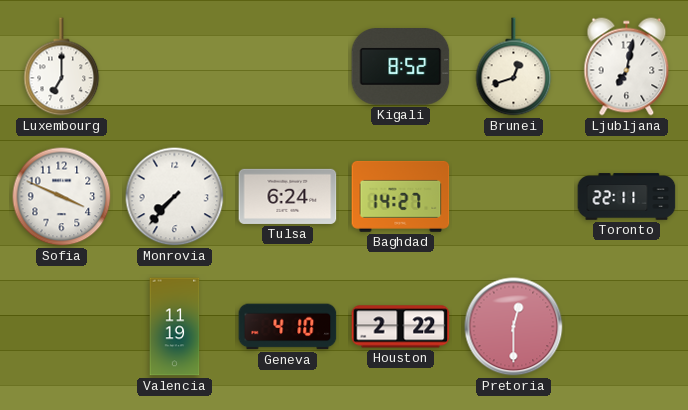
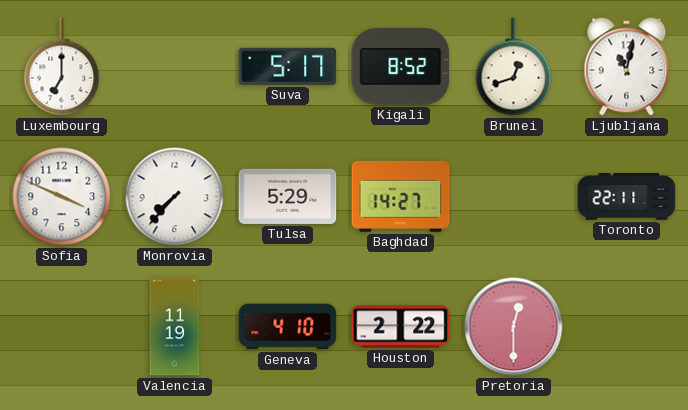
Suva: none -> 5:17 (288, 66)
Ljubljana: 7:02 -> 11:02 (627, 67)
Tulsa: 6:24 -> 5:29 (288, 196)
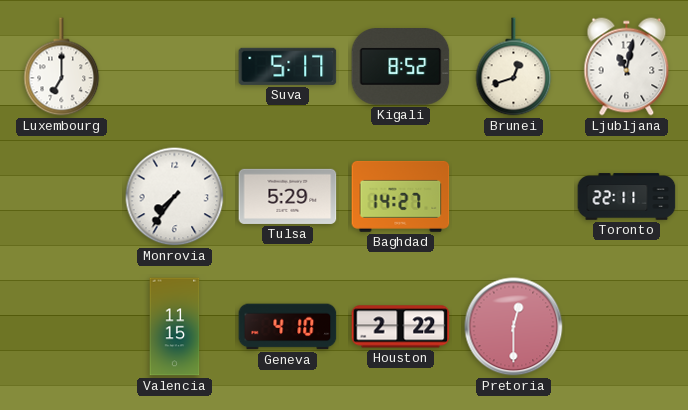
Sofia: 3:49 -> none (62, 197)
Monrovia: 7:37 -> 7:36 (175, 197)
Valencia: 11:19 -> 11:15 (175, 327)
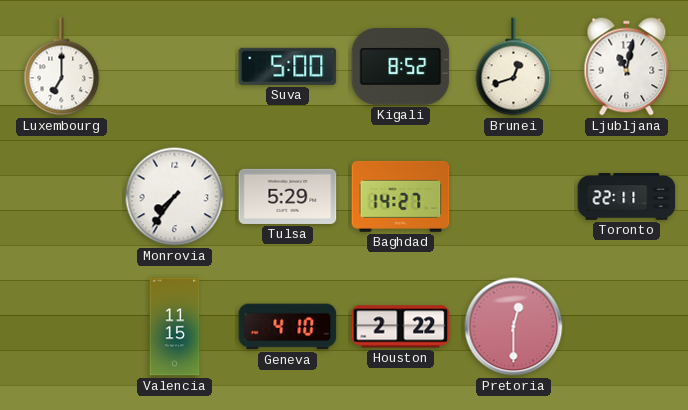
Suva: 5:17 -> 5:00 (288, 66)
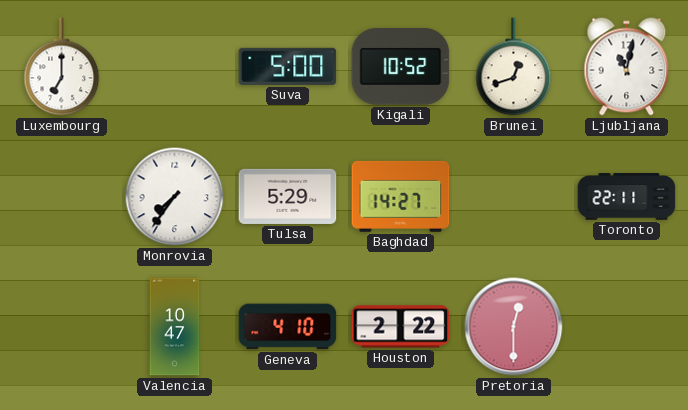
Kigali: 8:52 -> 10:52 (401, 67)
Valencia: 11:15 -> 10:47 (175, 327)
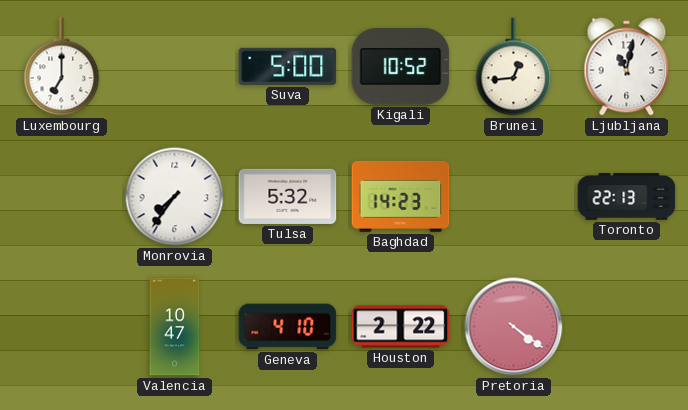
Brunei: 12:42 -> 12:44 (514, 67)
Tulsa: 5:29 -> 5:32 (288, 196)
Baghdad: 14:27 -> 14:23 (401, 196)
Toronto: 22:11 -> 22:13 (627, 197)
Pretoria: 12:30 -> 4:21 (514, 327)
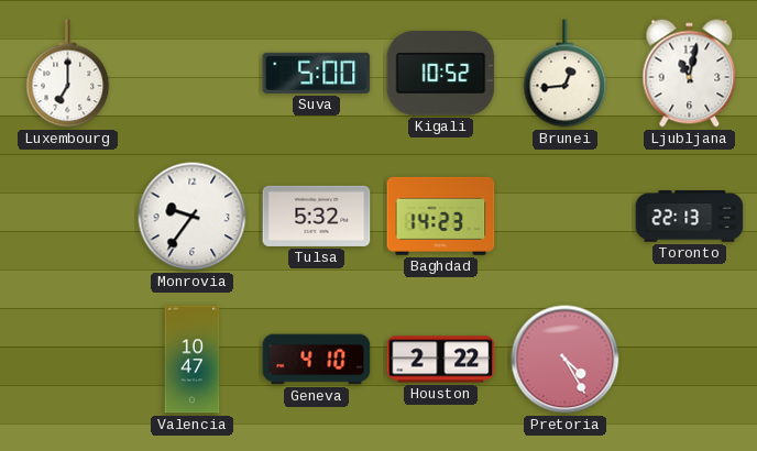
Monrovia: 7:36 -> 9:36 (193, 217)
Pretoria: 4:21 -> 4:25 (566, 360)
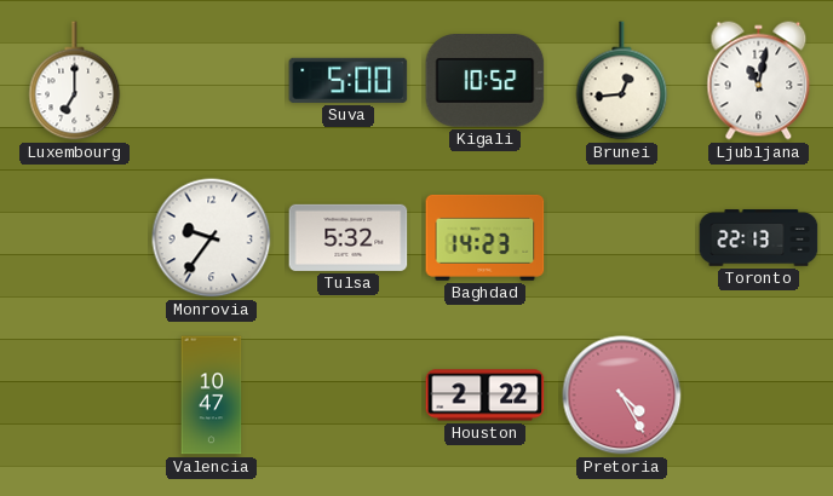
Geneva: 4:10 -> none (317, 360)
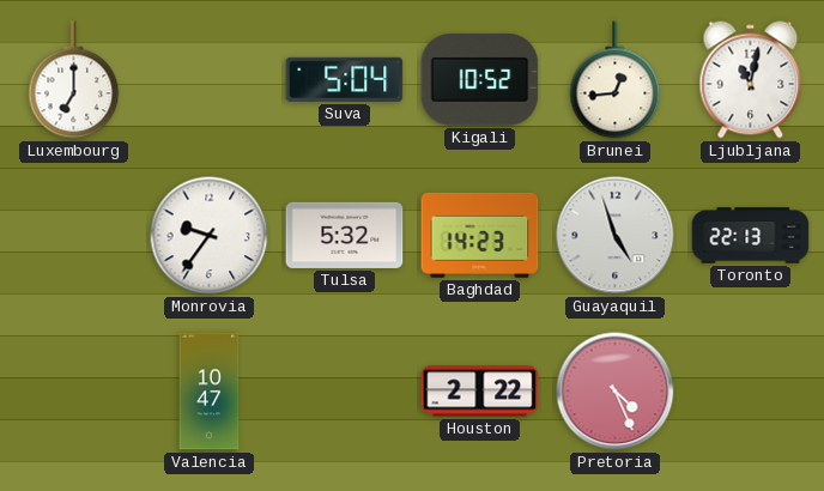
Suva: 5:00 -> 5:04 (345, 79)
Guayaquil: none -> 4:57 (616, 236)
Pretoria: 4:25 -> 4:26 (616, 392)
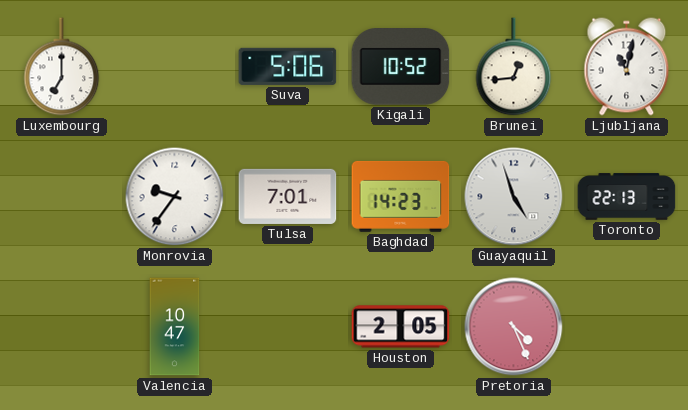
Suva: 5:04 -> 5:06 (288, 66)
Tulsa: 5:32 -> 7:01 (288, 196)
Houston: 2:22 -> 2:05 (401, 327)
